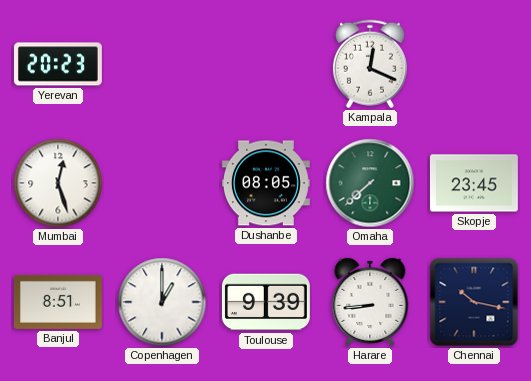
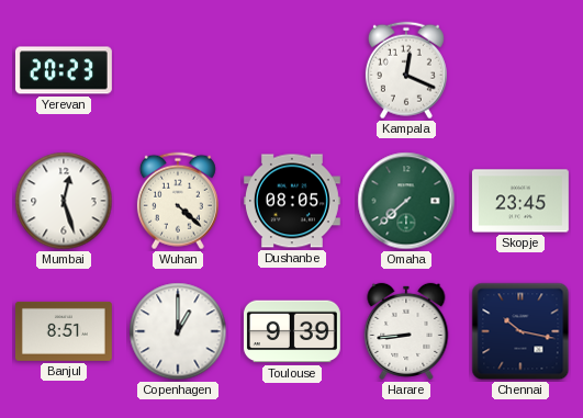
Wuhan: none -> 4:22 (178, 201)
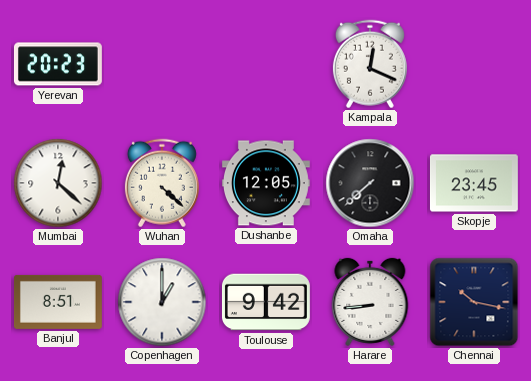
Mumbai: 12:27 -> 12:22 (58, 183)
Dushanbe: 08:05 -> 12:05 (266, 183)
Omaha dial: green -> black (370, 183)
Toulouse: 9:39 -> 9:42 (266, 302)
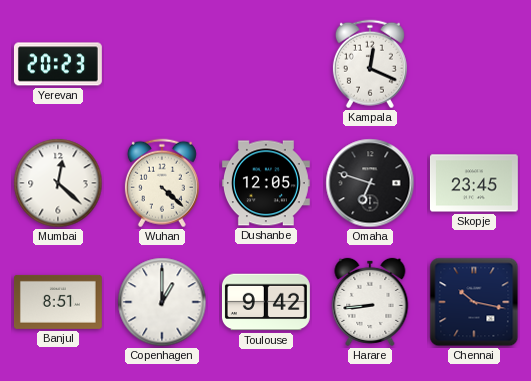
Omaha: 7:38 -> 6:48 (370, 183)
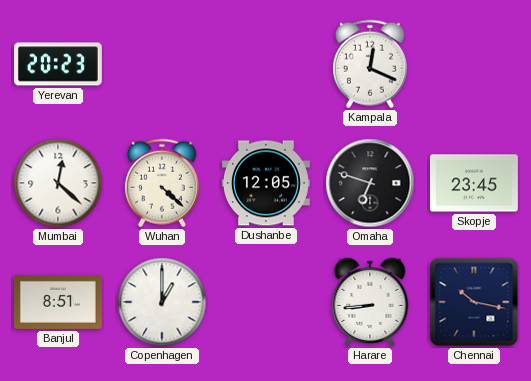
Toulouse: 9:42 -> none (266, 302)
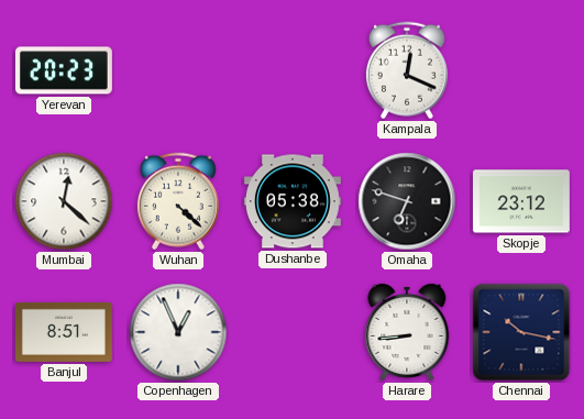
Dushanbe: 12:05 -> 05:38 (293, 201)
Skopje: 23:45 -> 23:12 (521, 201)
Copenhagen: 1:00 -> 12:56 (178, 332)
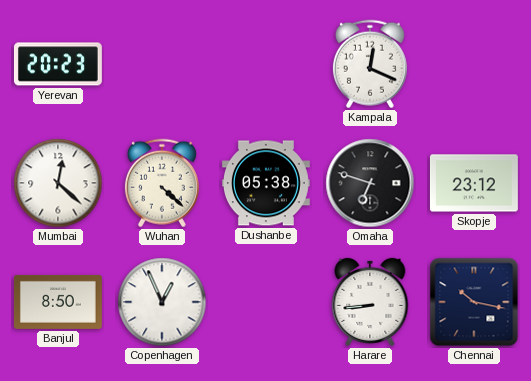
Banjul: 8:51 -> 8:50 (58, 302)
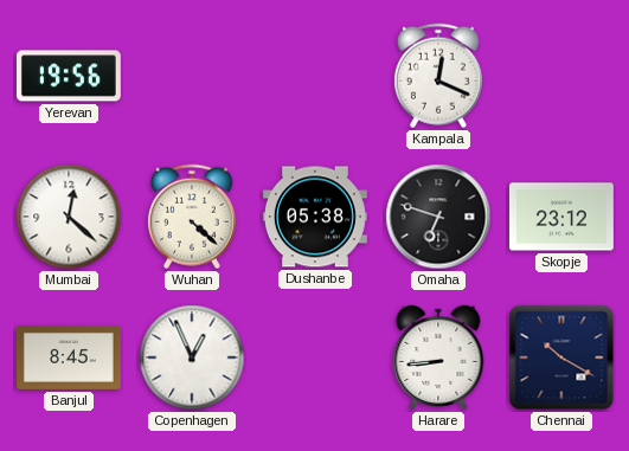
Yerevan: 20:23 -> 19:56 (69, 76)
Banjul: 8:50 -> 8:45 (69, 357)
Chennai: 10:17 -> 10:20 (561, 357)
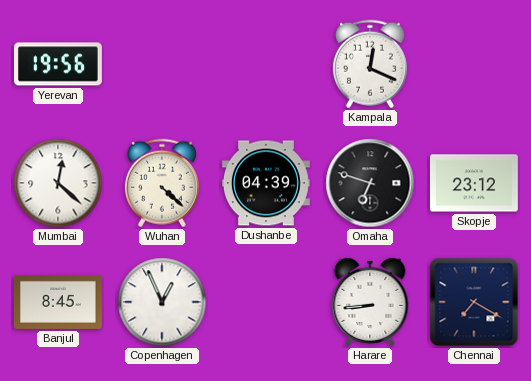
Dushanbe: 05:38 -> 04:39 (266, 183)
Chennai: 10:20 -> 7:20 (474, 302)
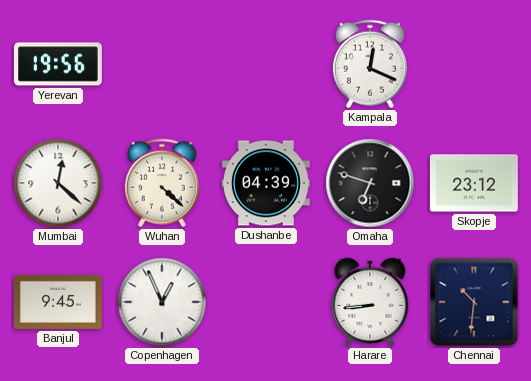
Banjul: 8:45 -> 9:45 (58, 302)
Chennai: 7:20 -> 10:31 (474, 302)
